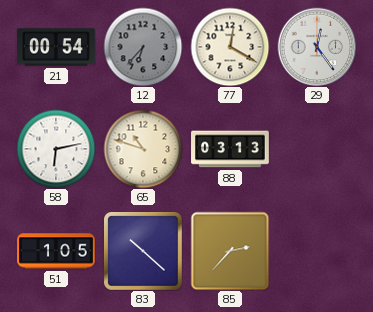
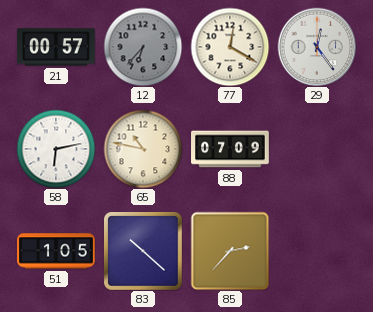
21: 00:54 -> 00:57 (57, 47)
65: 10:48 -> 10:47 (143, 149)
88: 03:13 -> 07:09 (230, 149)
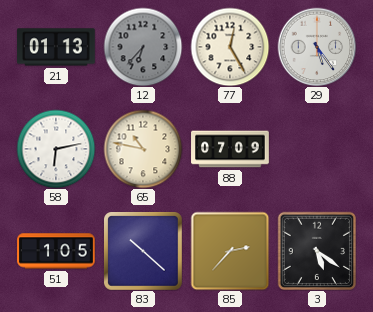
21: 00:57 -> 01:13 (57, 47)
77: 12:20 -> 12:25 (230, 47)
29: 12:24 -> 5:24 (317, 47)
3: none -> 5:21 (316, 250)
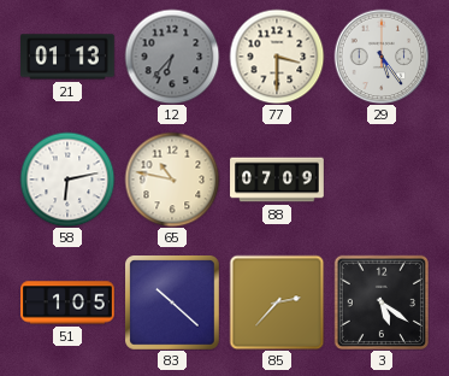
77: 12:25 -> 3:30 (277, 57)
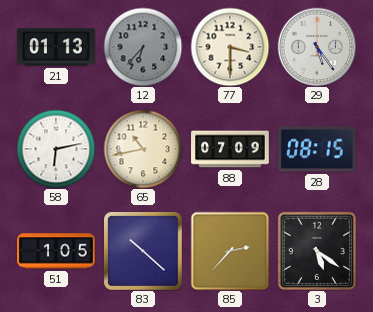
65: 10:47 -> 10:43 (143, 149)
28: none -> 08:15 (317, 149)
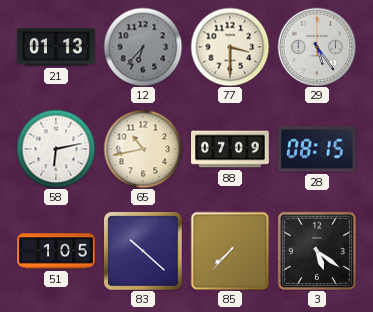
85: 2:37 -> 7:37 (230, 251)
